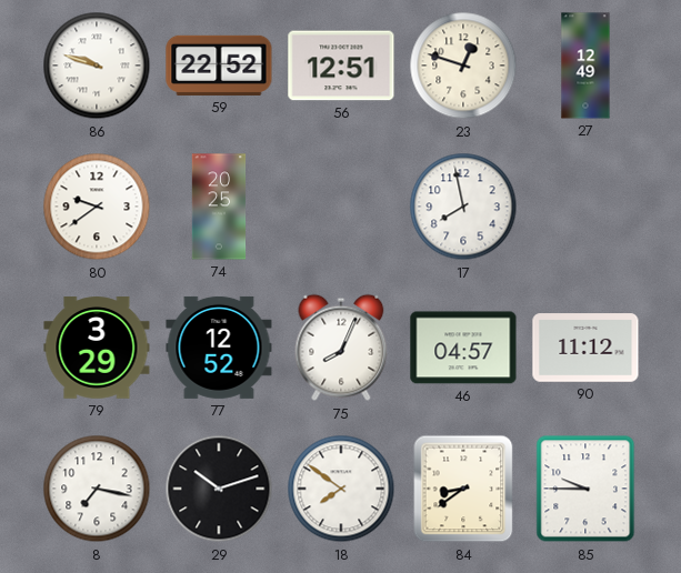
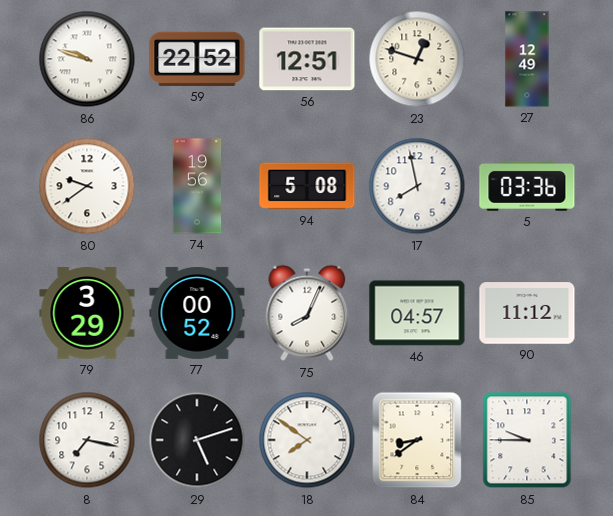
74: 20:25 -> 19:56 (197, 186)
94: none -> 5:08 (307, 186)
5: none -> 03:36 (527, 186)
77: 12:52 -> 00:52 (197, 313)
29: 10:12 -> 5:12 (197, 440)
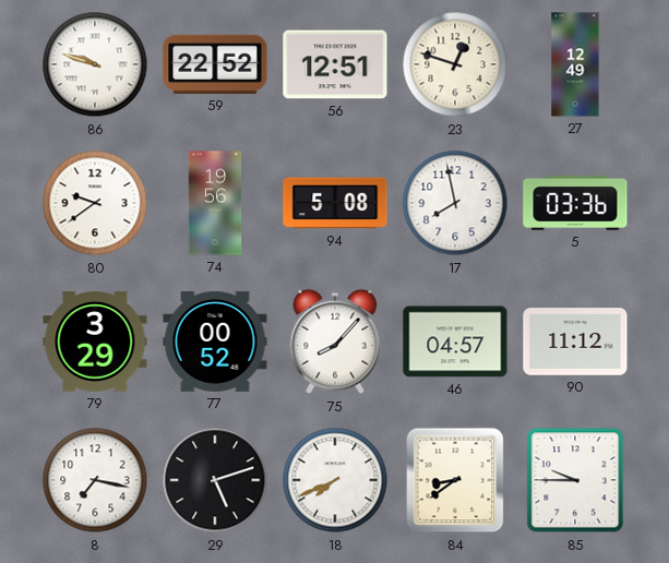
75: 8:04 -> 8:07 (335, 342)
18: 7:51 -> 7:41 (335, 480)
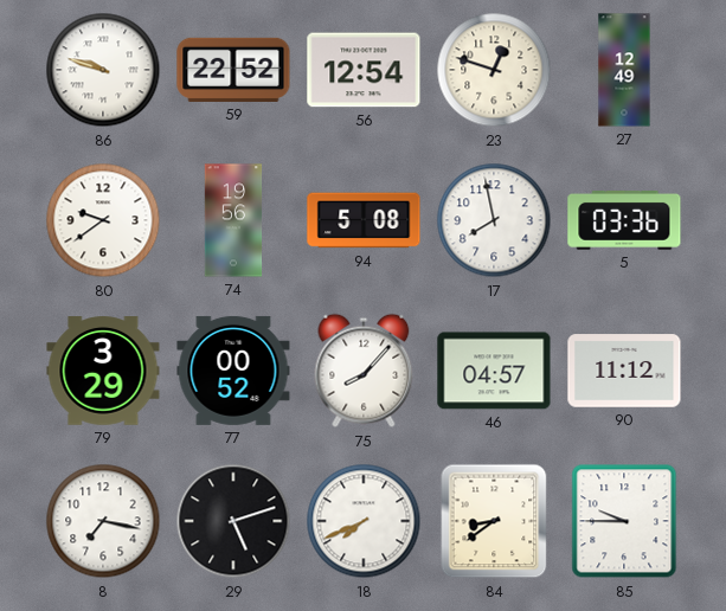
56: 12:51 -> 12:54 (364, 70)
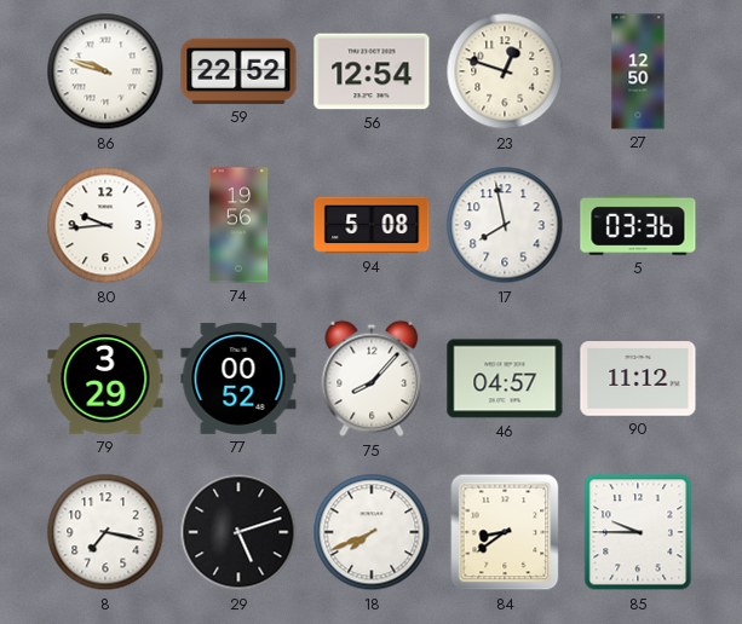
27: 12:49 -> 12:50 (638, 71)
80: 9:39 -> 9:44 (105, 225)
